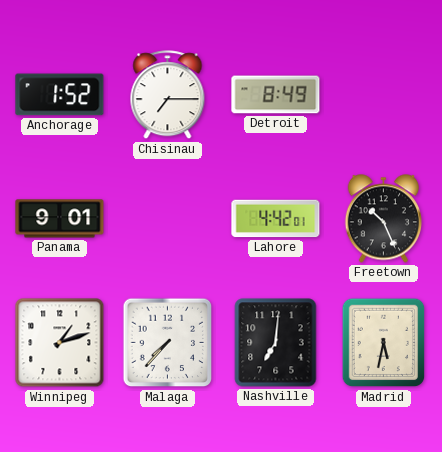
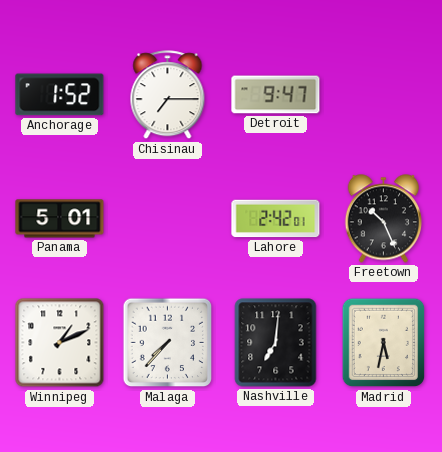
Detroit: 8:49 -> 9:47 (276, 95)
Panama: 9:01 -> 5:01 (60, 219)
Lahore: 4:42 -> 2:42 (276, 219)
Winnipeg: 1:12 -> 1:11 (60, 343)
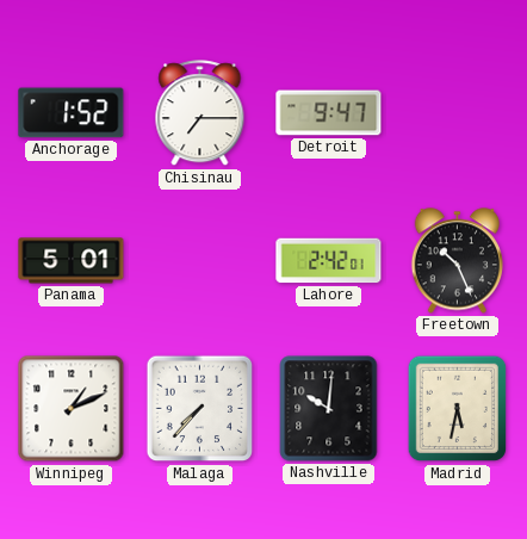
Nashville: 7:01 -> 10:01 (329, 409)
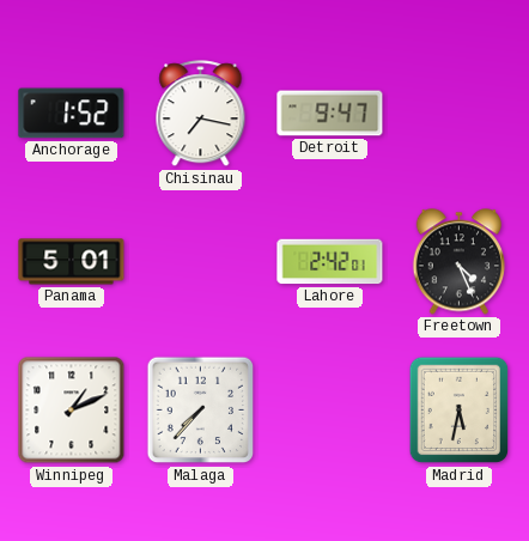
Chisinau: 7:15 -> 7:17 (201, 114)
Freetown: 10:26 -> 4:26 (458, 262)
Nashville: 10:01 -> none (329, 409)
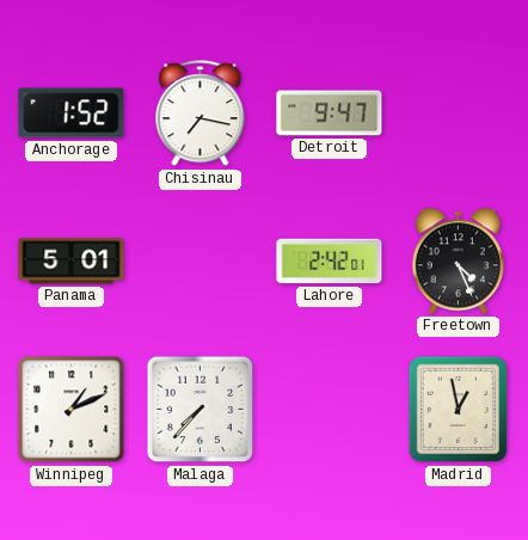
Madrid: 5:32 -> 12:58 (459, 410)
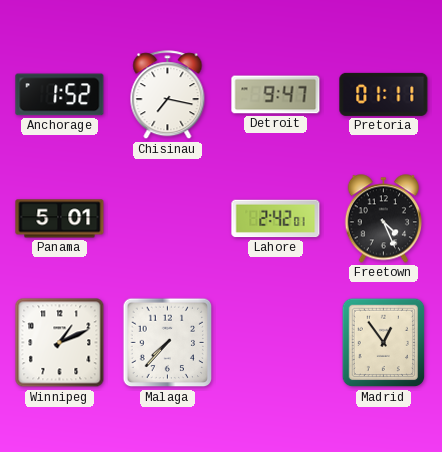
Pretoria: none -> 01:11 (384, 94)
Madrid: 12:58 -> 12:54 (384, 343)
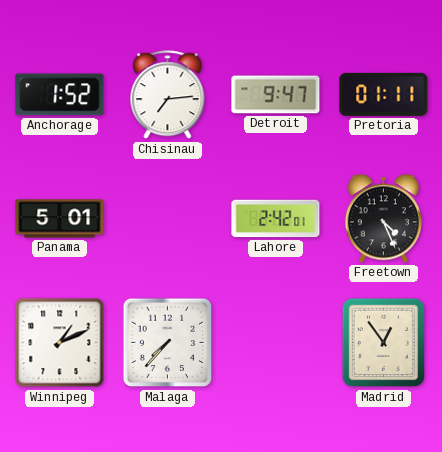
Chisinau: 7:17 -> 7:14 (168, 95)
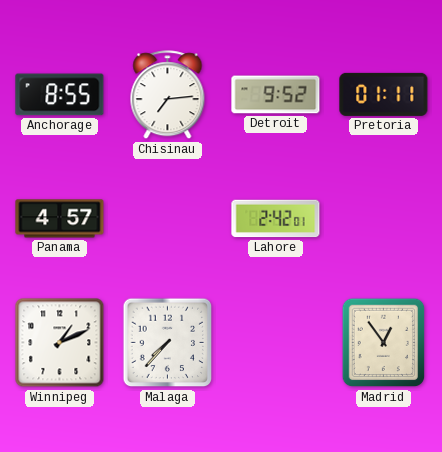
Anchorage: 1:52 -> 8:55 (60, 95)
Detroit: 9:47 -> 9:52 (276, 95)
Panama: 5:01 -> 4:57 (60, 219)
Freetown: 4:26 -> none (383, 219)
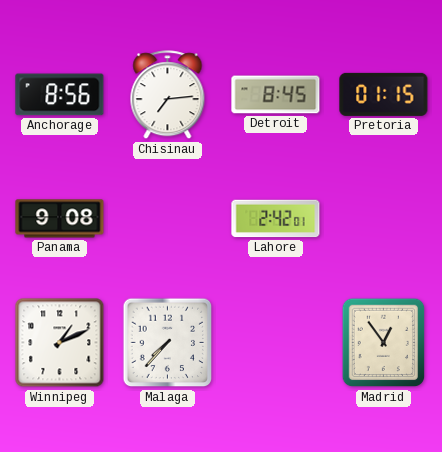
Anchorage: 8:55 -> 8:56 (60, 95)
Detroit: 9:52 -> 8:45 (276, 95)
Pretoria: 01:11 -> 01:15 (384, 94)
Panama: 4:57 -> 9:08 (60, 219)
